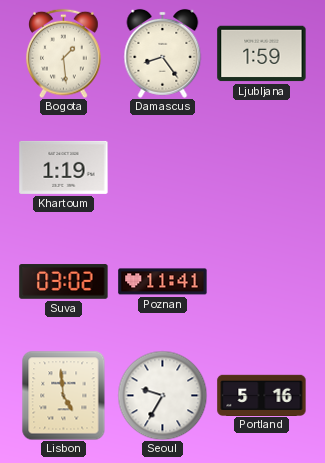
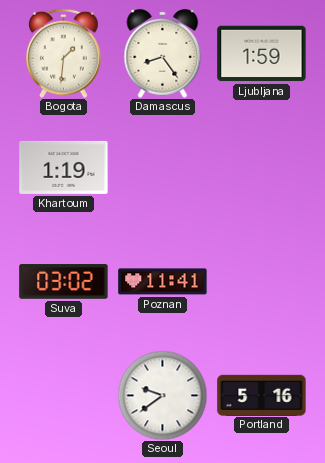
Bogota: 1:29 -> 1:31 (64, 53)
Lisbon: 4:59 -> none (64, 395)
Seoul: 9:35 -> 9:39 (162, 395)
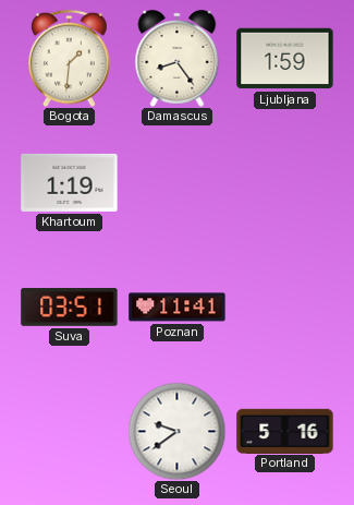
Suva: 03:02 -> 03:51 (70, 308)
